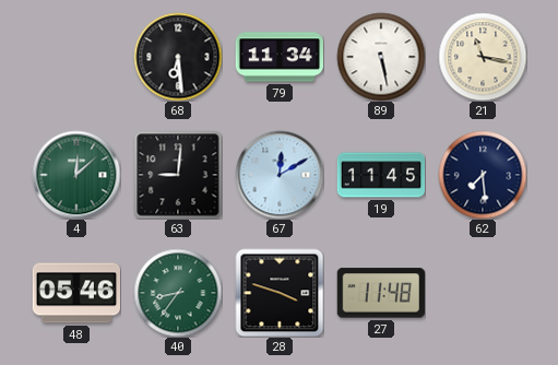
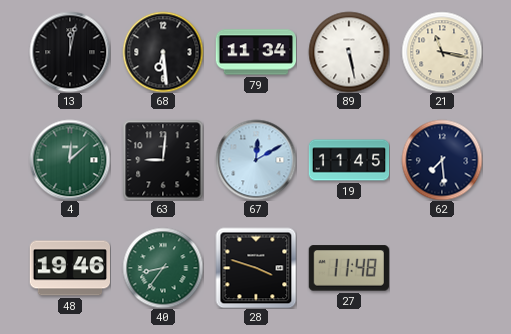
13: none -> 12:02 (70, 52)
48: 05:46 -> 19:46 (69, 268)
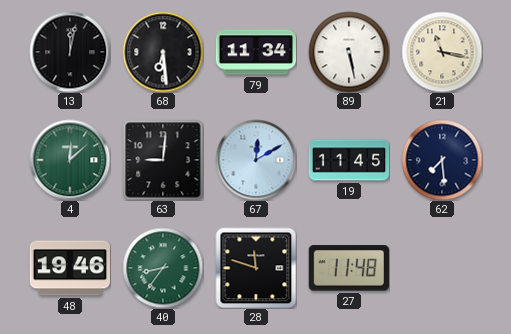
28: 3:48 -> 11:48 (256, 268)
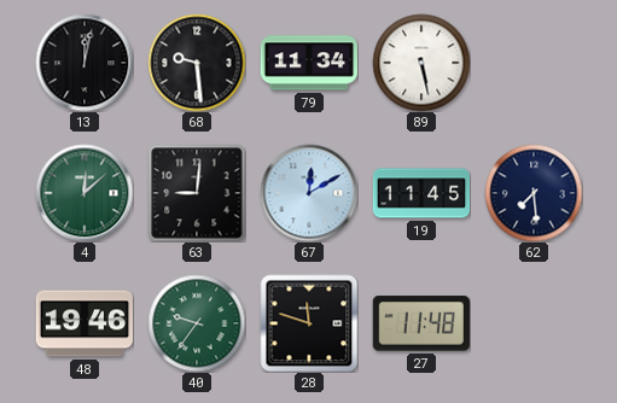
68: 6:29 -> 9:29 (197, 63)
21: 11:17 -> none (442, 52)
40: 8:36 -> 9:36 (197, 323)
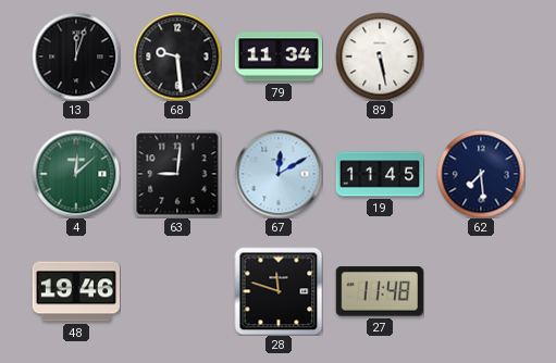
13: 12:02 -> 12:03 (76, 57)
40: 9:36 -> none (197, 323)
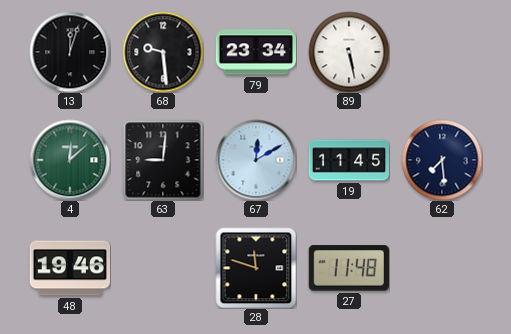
79: 11:34 -> 23:34 (255, 52)
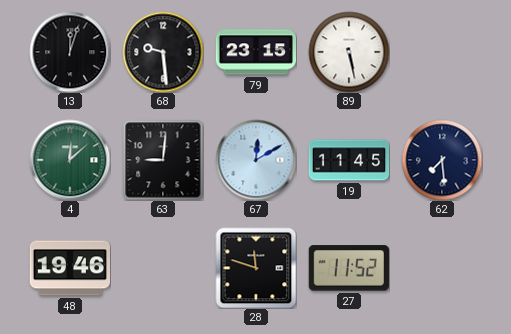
79: 23:34 -> 23:15 (255, 52)
27: 11:48 -> 11:52 (349, 268)
